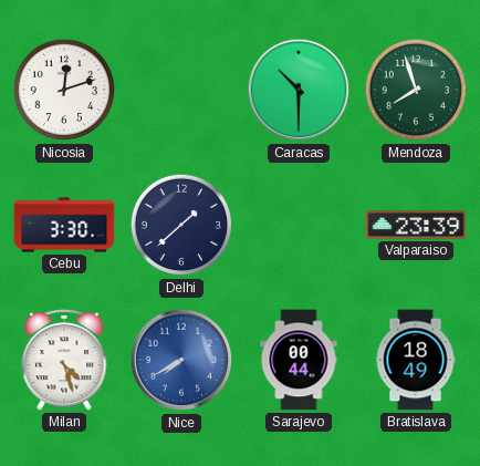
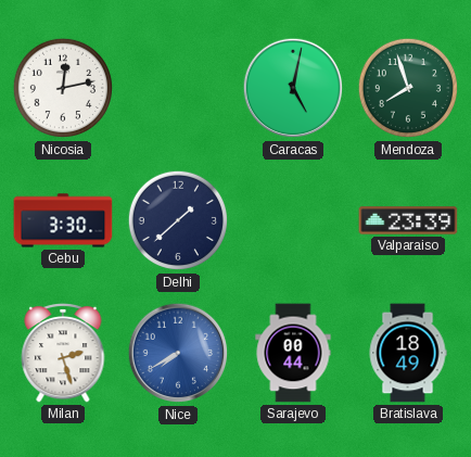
Nicosia: 12:12 -> 12:13 (63, 88)
Caracas: 10:30 -> 5:02 (293, 88)
Milan: 4:27 -> 2:27 (63, 354)
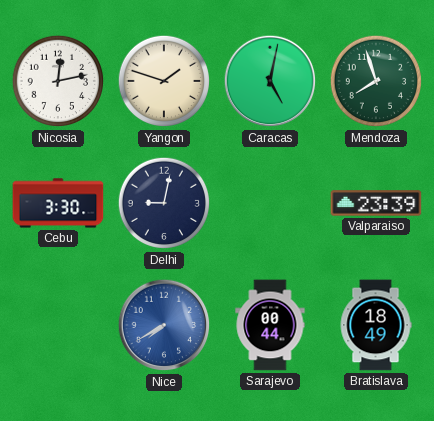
Yangon: none -> 1:48 (164, 81)
Delhi: 1:38 -> 9:02 (164, 203)
Milan: 2:27 -> none (63, 354)
